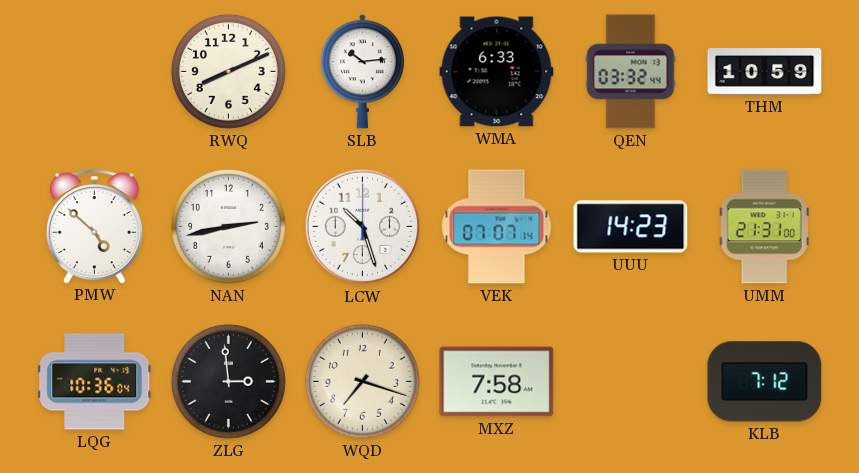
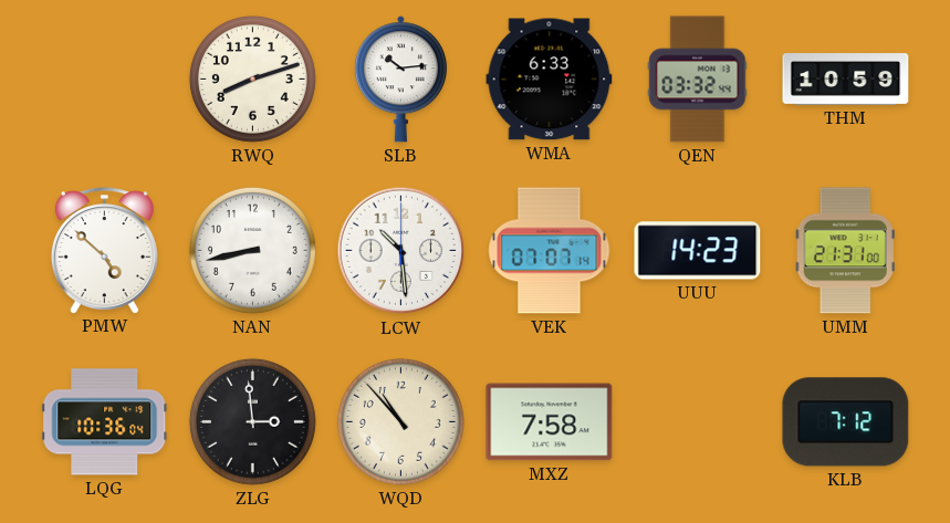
RWQ: 8:11 -> 8:12 (252, 79)
NAN: 2:43 -> 8:43 (252, 250)
LCW: 10:27 -> 10:29 (401, 251)
WQD: 7:18 -> 10:53 (400, 421)
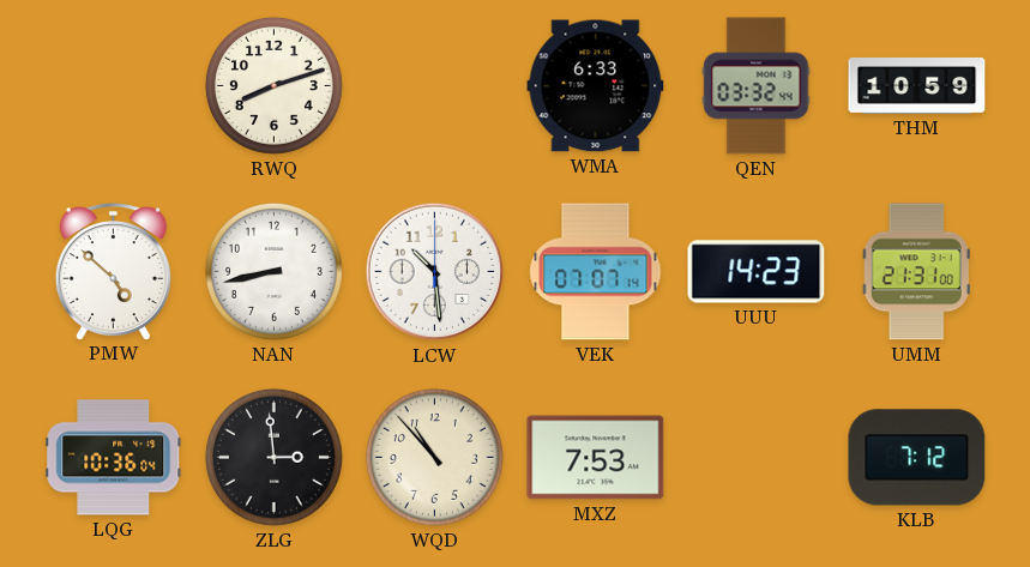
SLB: 10:14 -> none (400, 80)
MXZ: 7:58 -> 7:53 (596, 458)
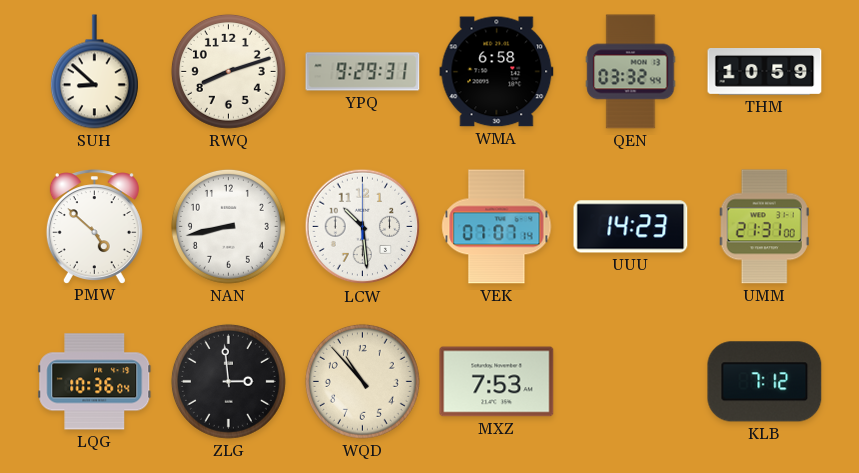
SUH: none -> 8:52 (94, 72)
YPQ: none -> 9:29 (363, 72)
WMA: 6:33 -> 6:58 (497, 72)
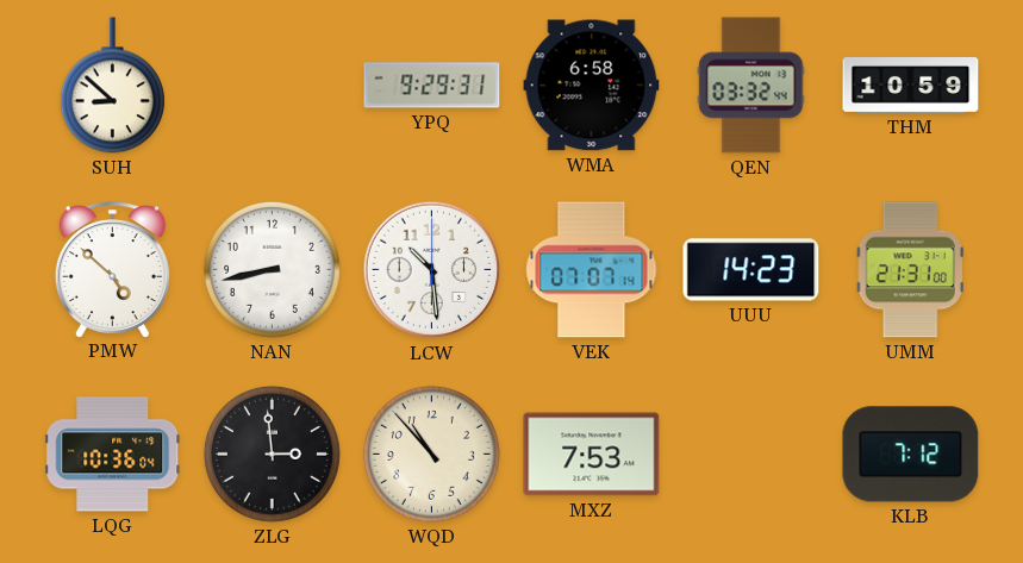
RWQ: 8:12 -> none (228, 71)
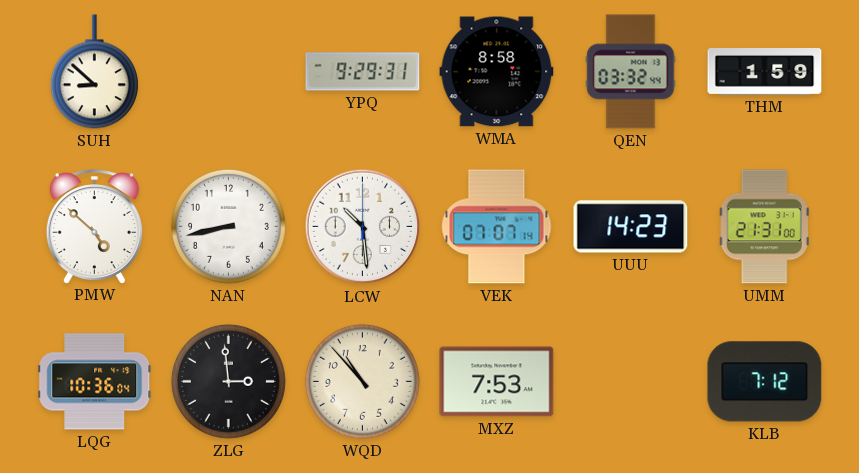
WMA: 6:58 -> 8:58 (497, 72)
THM: 10:59 -> 1:59 (765, 72)
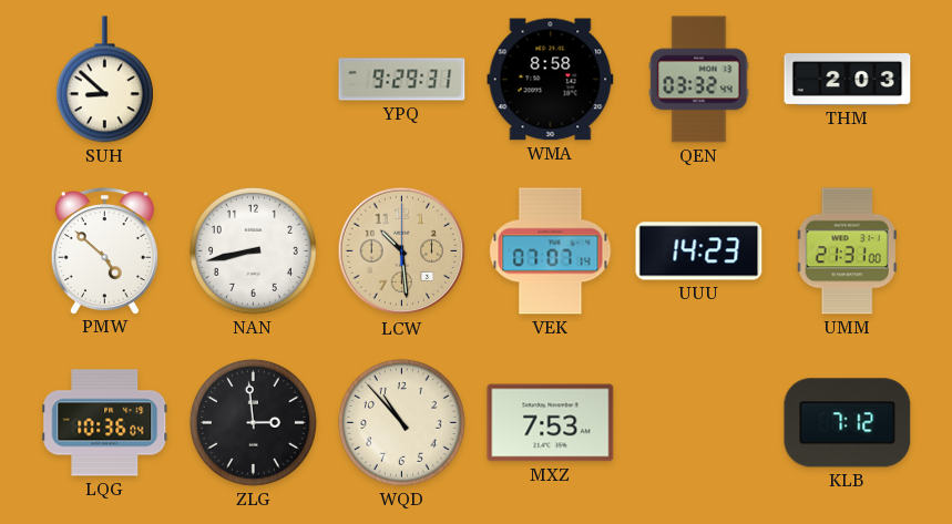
THM: 1:59 -> 2:03 (848, 80)
LCW dial: white -> champagne (402, 251)
